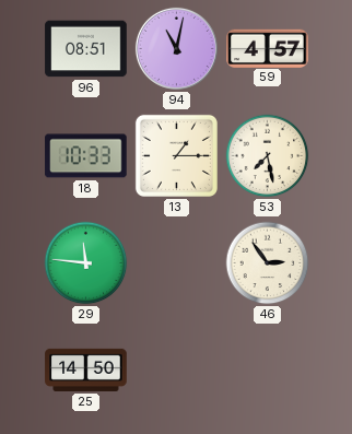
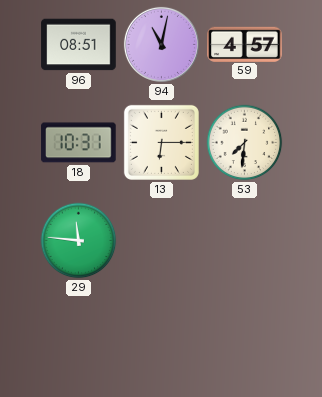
18: 10:33 -> 10:31 (79, 143)
13: 1:15 -> 6:15 (161, 142)
53: 7:28 -> 7:31 (245, 143)
46: 2:54 -> none (268, 263)
25: 14:50 -> none (86, 370)
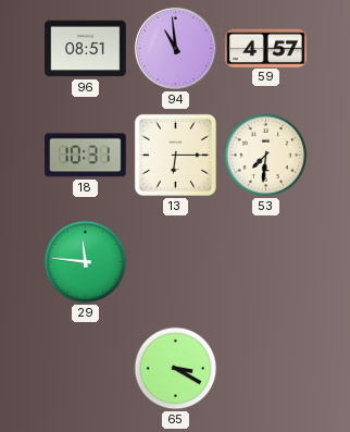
94: 11:02 -> 10:59 (175, 48)
65: none -> 3:20 (176, 369)
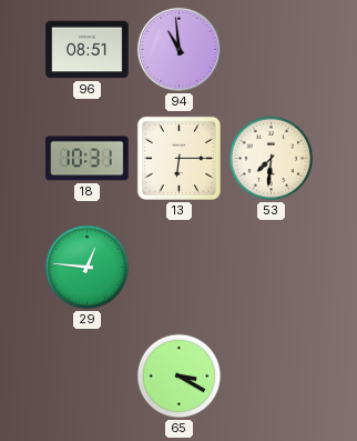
59: 4:57 -> none (266, 48)
29: 11:46 -> 12:46 (88, 268)
